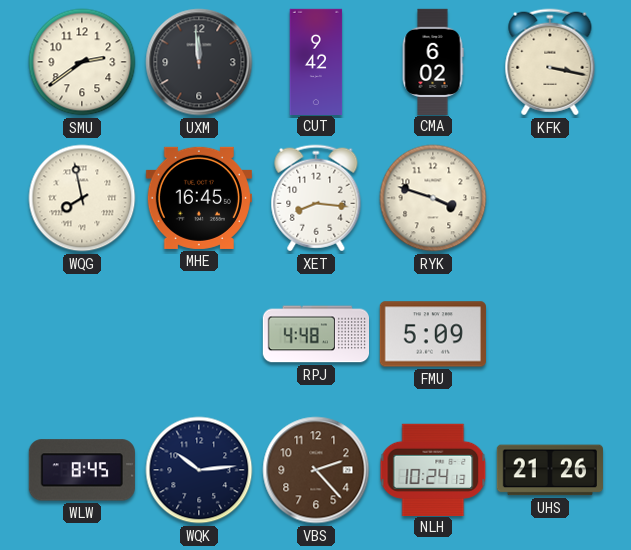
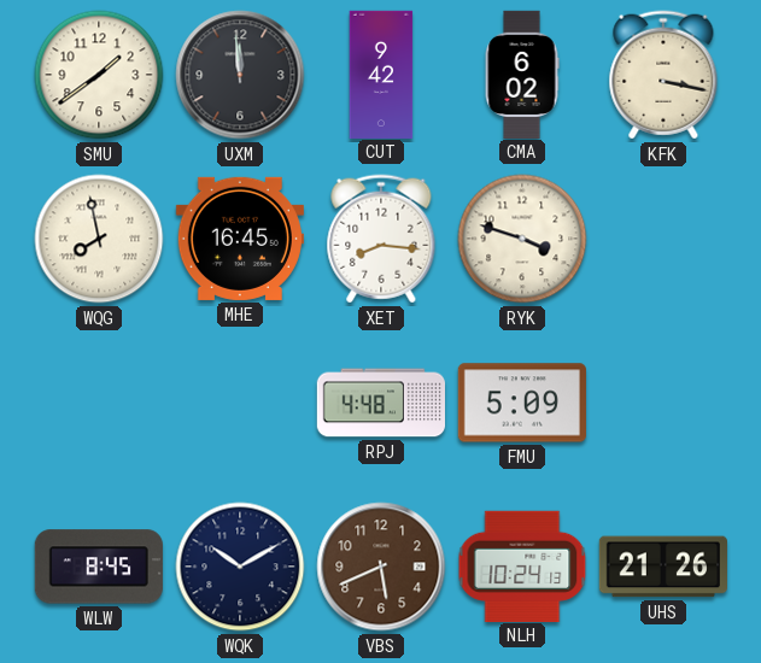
SMU: 2:39 -> 1:39 (99, 75)
WQK: 10:14 -> 10:10 (240, 567)
VBS: 2:23 -> 5:41 (381, 567)
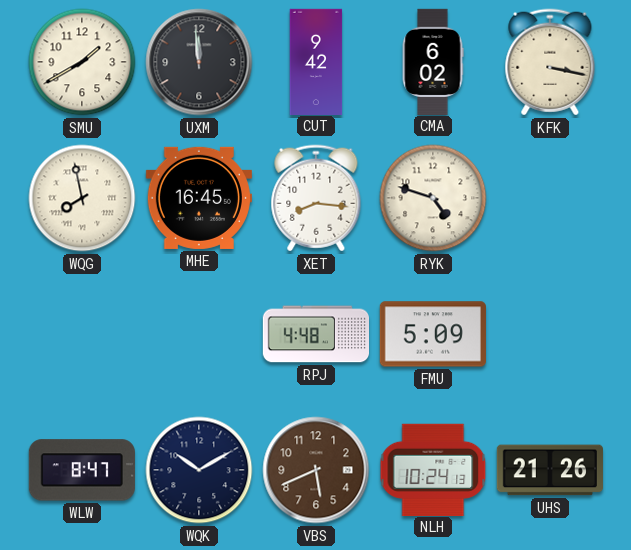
SMU: 1:39 -> 1:40 (82, 62)
RYK: 3:48 -> 4:48 (433, 198)
WLW: 8:45 -> 8:47 (82, 470)
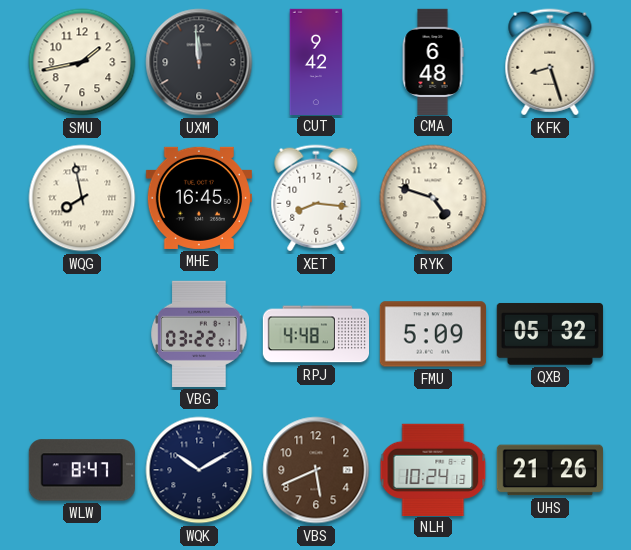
SMU: 1:40 -> 1:43 (82, 62)
CMA: 6:02 -> 6:48 (433, 61)
KFK: 3:17 -> 8:27 (550, 62)
VBG: none -> 03:22 (199, 334)
QXB: none -> 05:32 (550, 334)
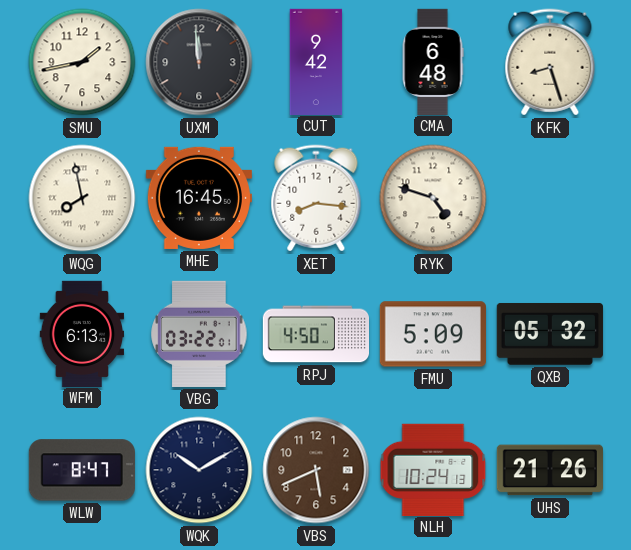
WFM: none -> 6:13 (82, 333)
RPJ: 4:48 -> 4:50 (315, 334)
